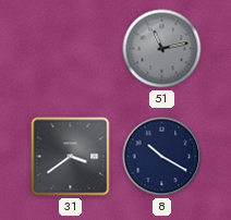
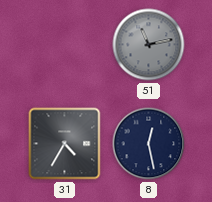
31: 3:39 -> 4:35 (65, 144)
8: 10:20 -> 12:28 (149, 144)
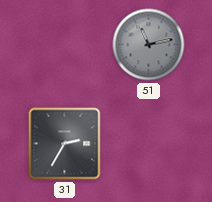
31: 4:35 -> 2:35 (65, 144)
8: 12:28 -> none (149, 144)
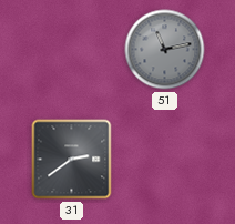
31: 2:35 -> 2:39 (72, 160)
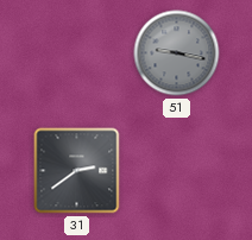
51: 11:13 -> 9:17 (177, 53)
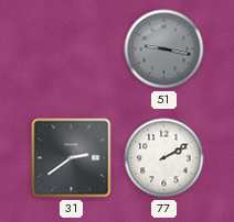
77: none -> 2:10 (164, 158)
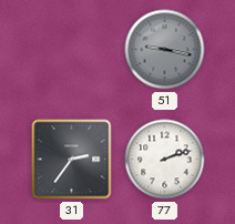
31: 2:39 -> 2:36 (72, 160)
77: 2:10 -> 2:12 (165, 160)
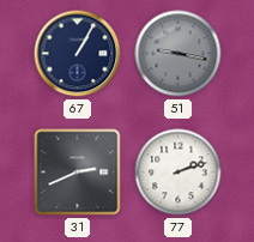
67: none -> 1:05 (78, 54)
31: 2:36 -> 2:41 (78, 173)
